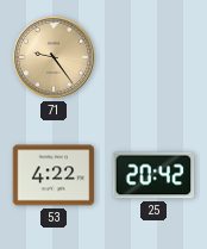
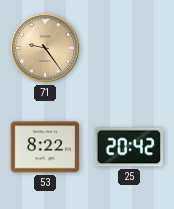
53: 4:22 -> 8:22 (45, 147)
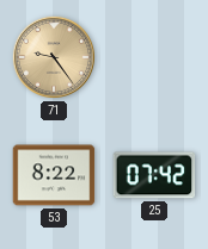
25: 20:42 -> 07:42 (154, 175)
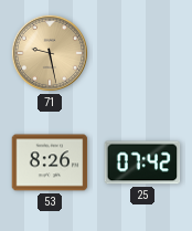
71: 9:24 -> 9:28 (50, 53)
53: 8:22 -> 8:26 (50, 162)
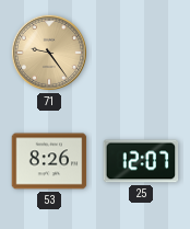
71: 9:28 -> 9:24 (49, 53)
25: 07:42 -> 12:07 (141, 161)
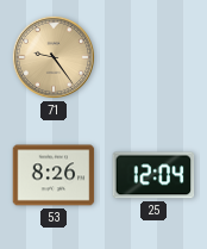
25: 12:07 -> 12:04 (153, 175)
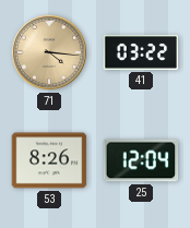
71: 9:24 -> 4:16 (49, 52)
41: none -> 03:22 (141, 52)
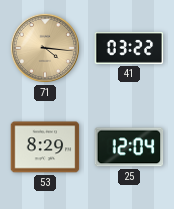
53: 8:26 -> 8:29 (45, 147)
